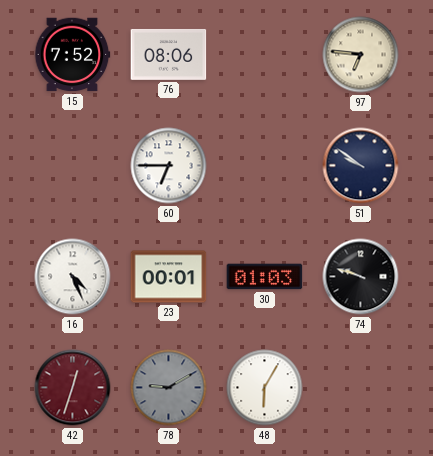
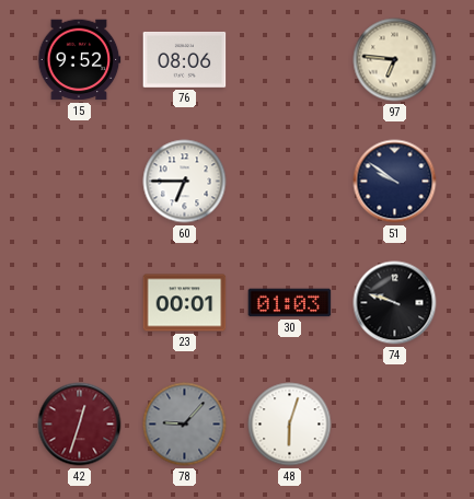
15: 7:52 -> 9:52 (79, 60)
16: 4:26 -> none (73, 277)
78: 9:10 -> 9:07 (185, 425)
48: 6:05 -> 6:03 (290, 425)
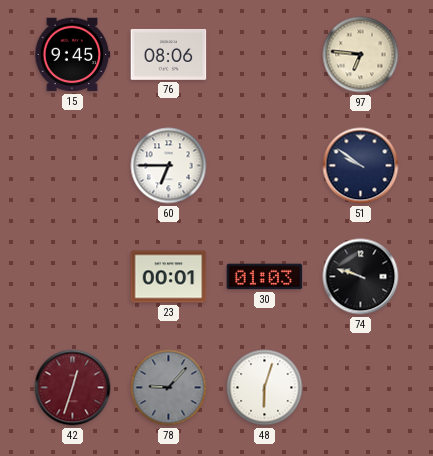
15: 9:52 -> 9:45 (72, 55)
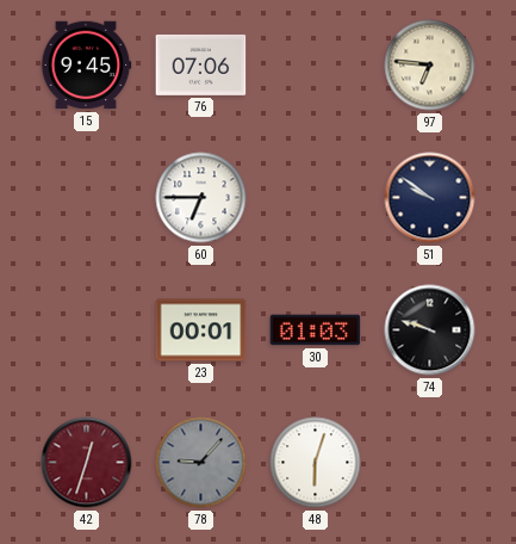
76: 08:06 -> 07:06 (201, 64)
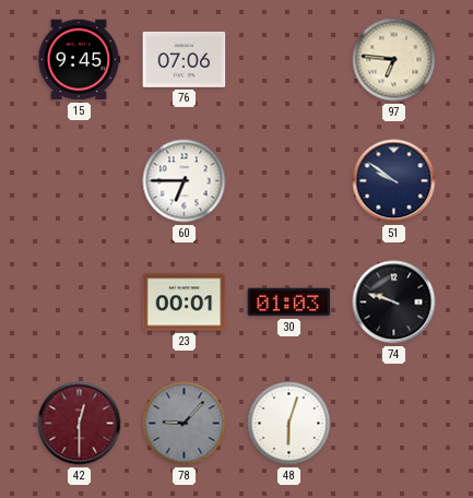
42: 12:33 -> 12:30 (80, 424)
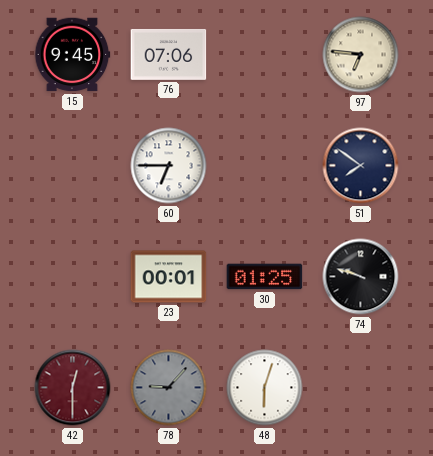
51: 9:51 -> 7:51 (361, 166)
30: 01:03 -> 01:25 (265, 277)
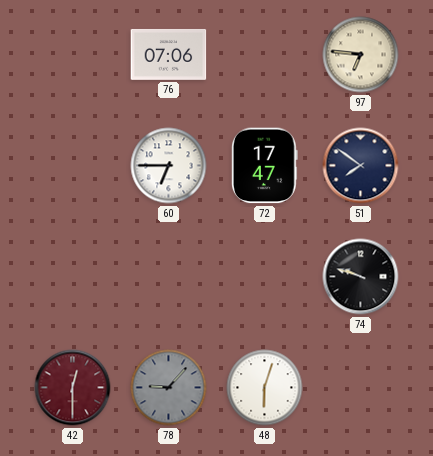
15: 9:45 -> none (72, 55)
72: none -> 17:47 (264, 166)
23: 00:01 -> none (169, 277)
30: 01:25 -> none (265, 277)
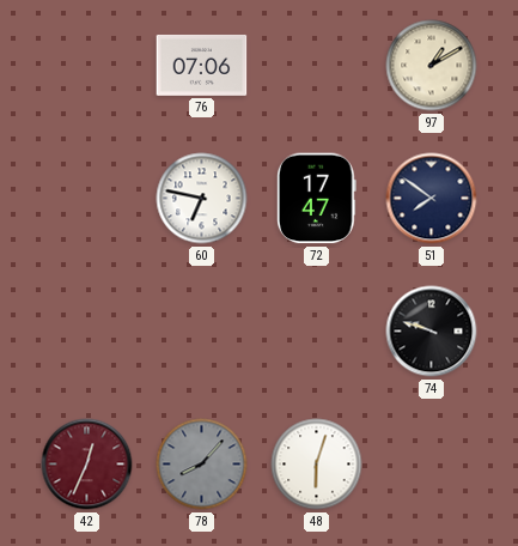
97: 6:46 -> 1:10 (432, 66)
60: 6:45 -> 6:47 (202, 199)
42: 12:30 -> 12:34 (87, 465)
78: 9:07 -> 8:07 (202, 465)
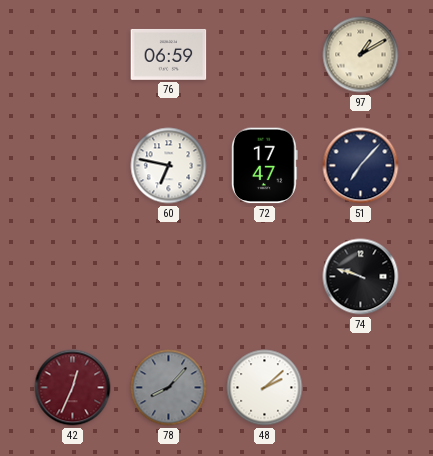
76: 07:06 -> 06:59 (169, 54)
51: 7:51 -> 7:07 (361, 166)
48: 6:03 -> 2:08 (265, 388)
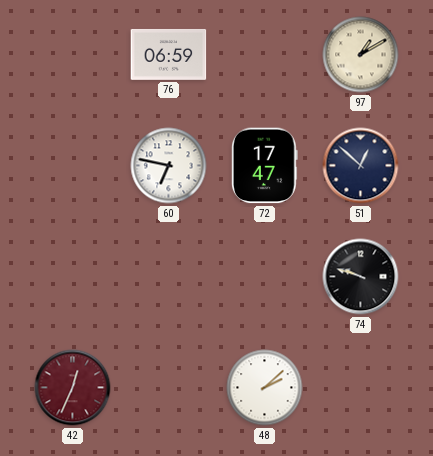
51: 7:07 -> 12:52 (361, 166)
78: 8:07 -> none (169, 388)
